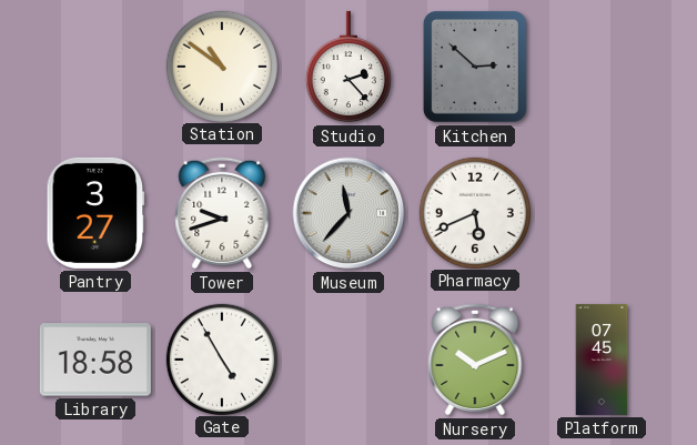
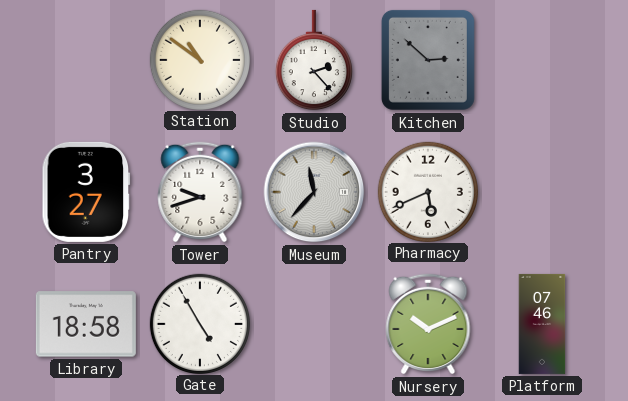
Platform: 07:45 -> 07:46 (542, 324)
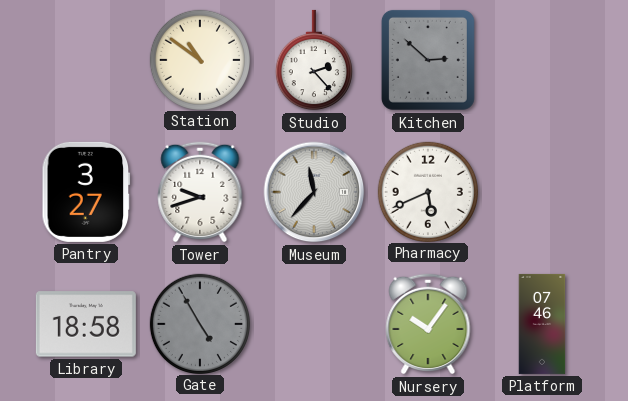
Gate dial: white -> grey (199, 323)
Nursery: 10:11 -> 10:06 (428, 324)
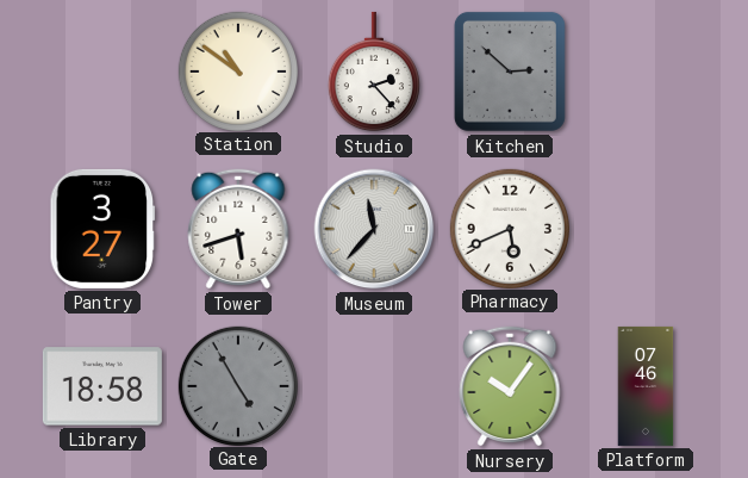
Tower: 9:42 -> 5:42 (238, 229)
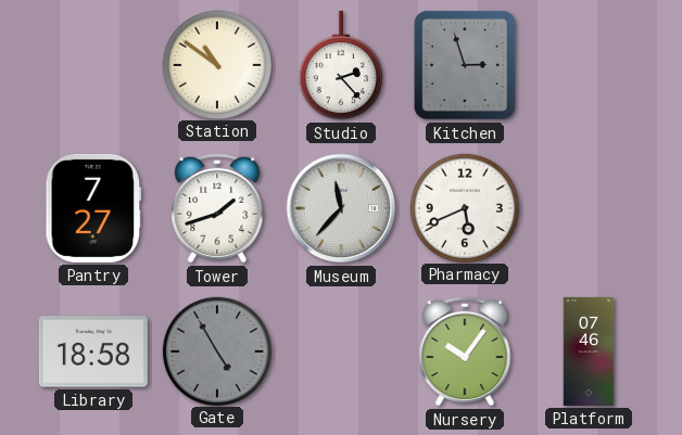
Kitchen: 2:52 -> 2:57 (465, 65)
Pantry: 3:27 -> 7:27 (93, 208)
Tower: 5:42 -> 1:42 (217, 208)
